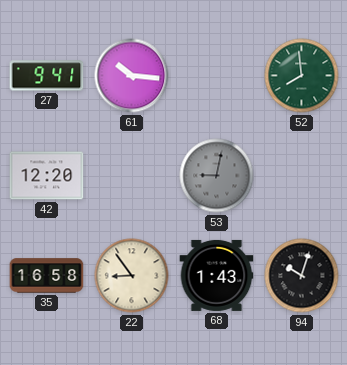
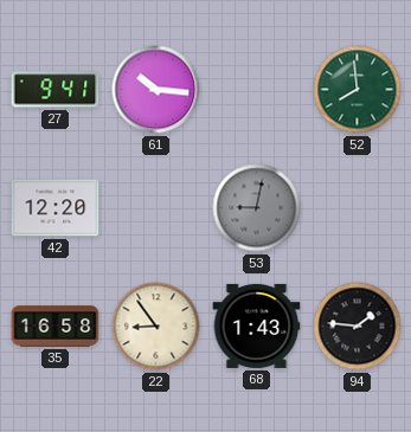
94: 10:03 -> 1:46 (358, 327)
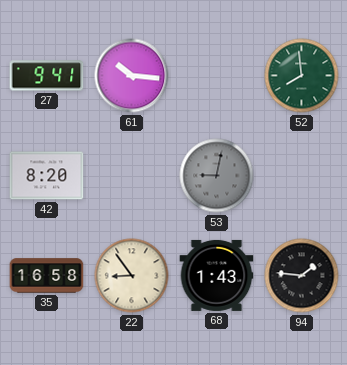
42: 12:20 -> 8:20 (47, 176)
